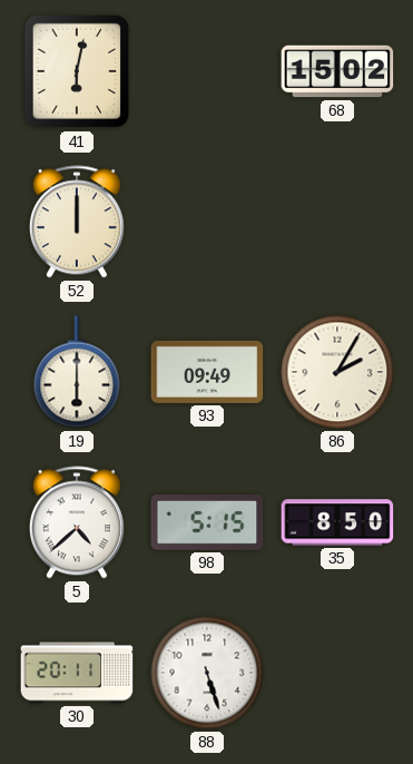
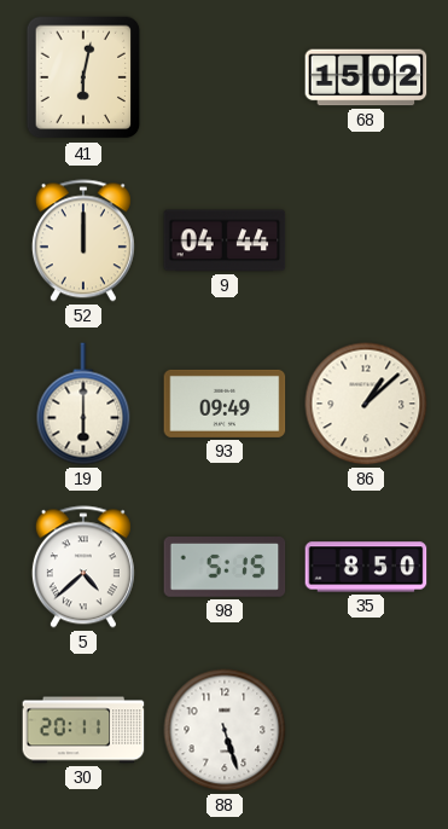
9: none -> 04:44 (225, 240)
86: 2:05 -> 1:08 (366, 404)
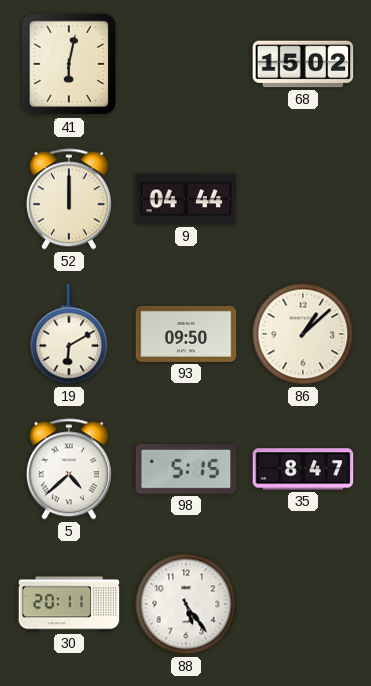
19: 6:00 -> 6:10 (69, 334)
93: 09:49 -> 09:50 (186, 334)
35: 8:50 -> 8:47 (303, 469)
88: 5:27 -> 5:24 (186, 604)
